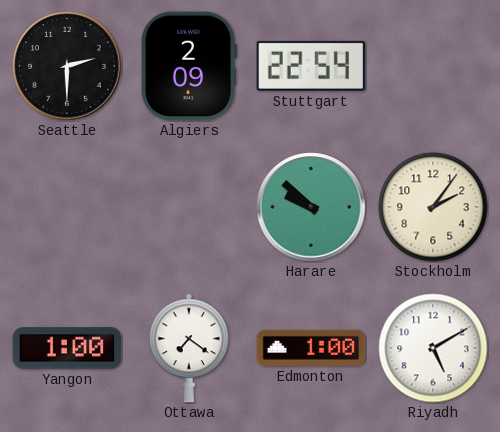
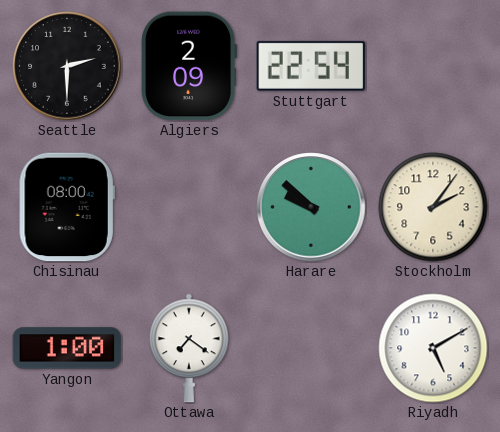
Chisinau: none -> 08:00 (67, 207)
Edmonton: 1:00 -> none (311, 348)
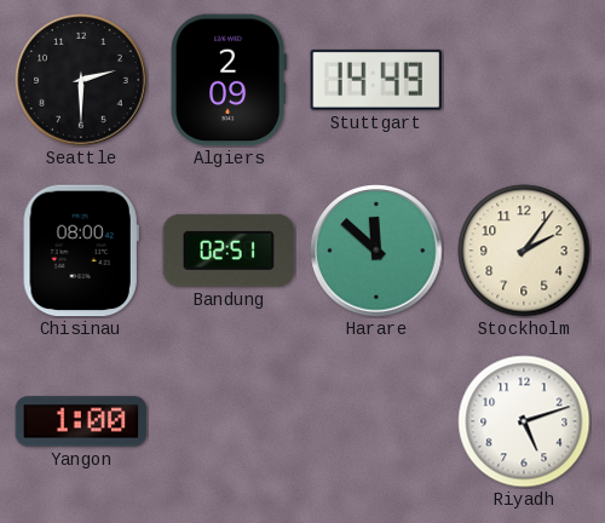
Stuttgart: 22:54 -> 14:49 (376, 80)
Bandung: none -> 02:51 (229, 251)
Harare: 9:52 -> 11:52 (376, 251)
Ottawa: 7:21 -> none (190, 348)
Riyadh: 5:10 -> 5:12 (524, 421)
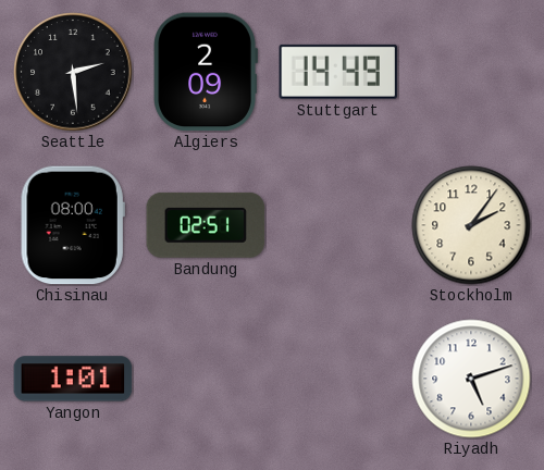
Seattle: 2:30 -> 2:29 (73, 72)
Harare: 11:52 -> none (376, 251)
Yangon: 1:00 -> 1:01 (73, 379)
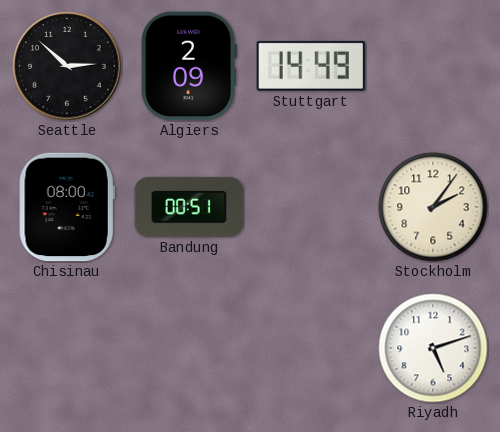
Seattle: 2:29 -> 2:52 (67, 66)
Bandung: 02:51 -> 00:51 (189, 207)
Yangon: 1:01 -> none (73, 379)
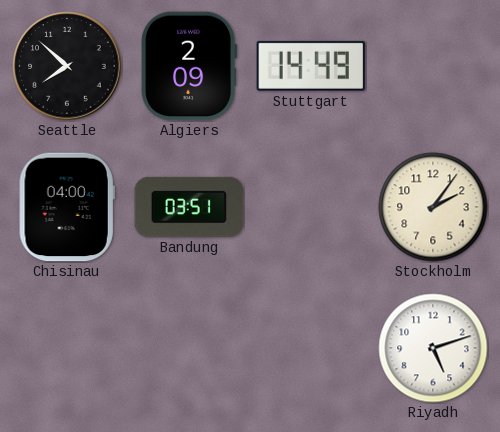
Seattle: 2:52 -> 7:52 (67, 66)
Chisinau: 08:00 -> 04:00 (67, 207)
Bandung: 00:51 -> 03:51 (189, 207)
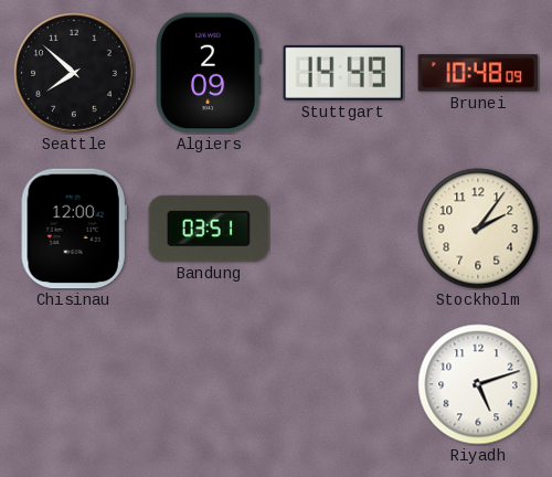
Brunei: none -> 10:48 (478, 73)
Chisinau: 04:00 -> 12:00 (74, 229)
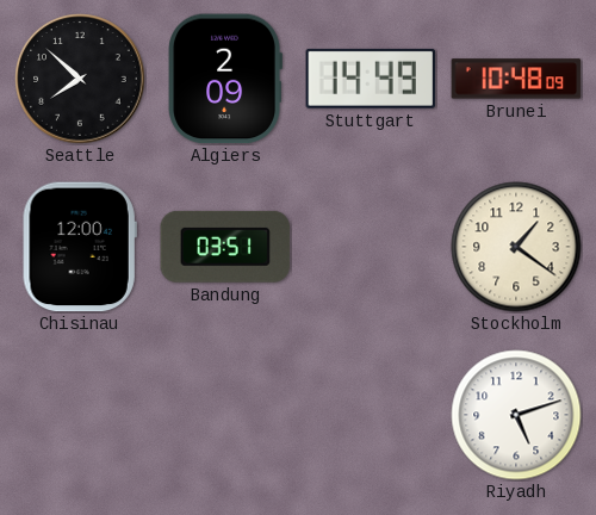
Stockholm: 2:06 -> 1:21 (516, 247)
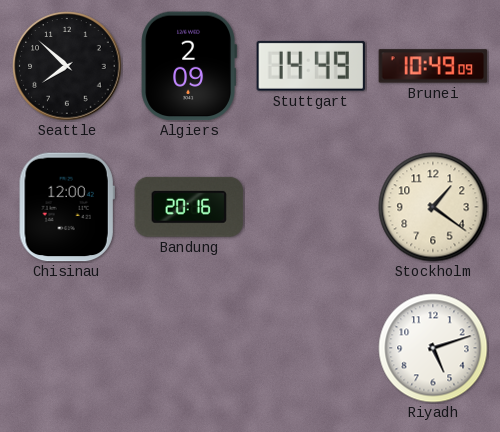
Brunei: 10:48 -> 10:49 (433, 66)
Bandung: 03:51 -> 20:16 (189, 207)
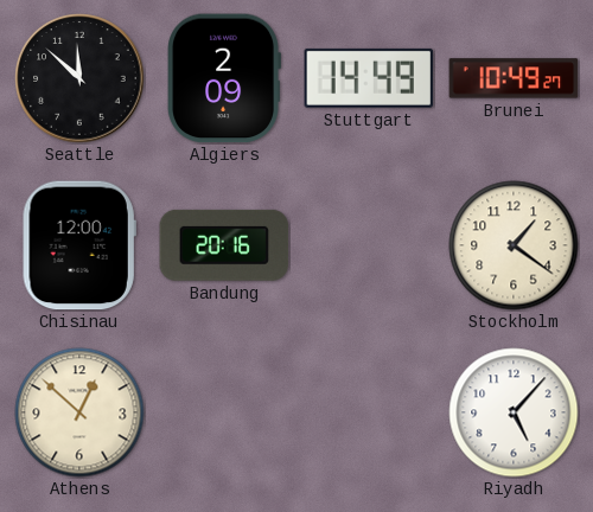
Seattle: 7:52 -> 11:52 (79, 78)
Brunei: 10:49:09 -> 10:49:27 (514, 78)
Athens: none -> 12:52 (79, 412)
Riyadh: 5:12 -> 5:07 (514, 412)
